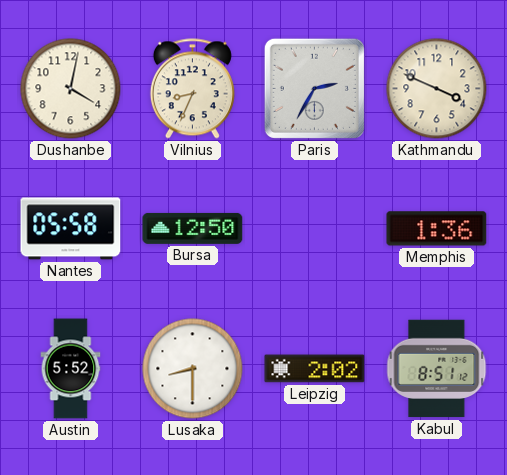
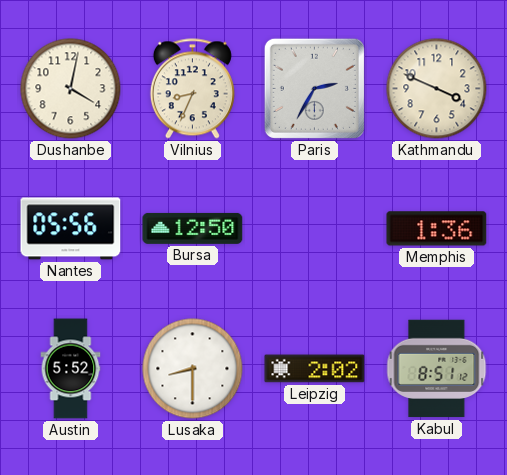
Nantes: 05:58 -> 05:56 (71, 229)
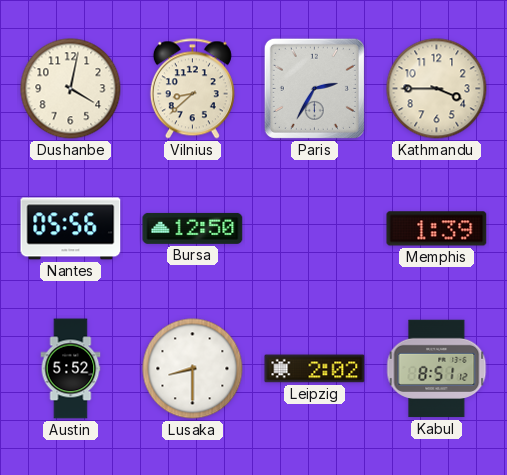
Vilnius: 8:34 -> 8:38 (192, 89)
Kathmandu: 3:49 -> 3:45 (437, 89)
Memphis: 1:36 -> 1:39 (437, 229)
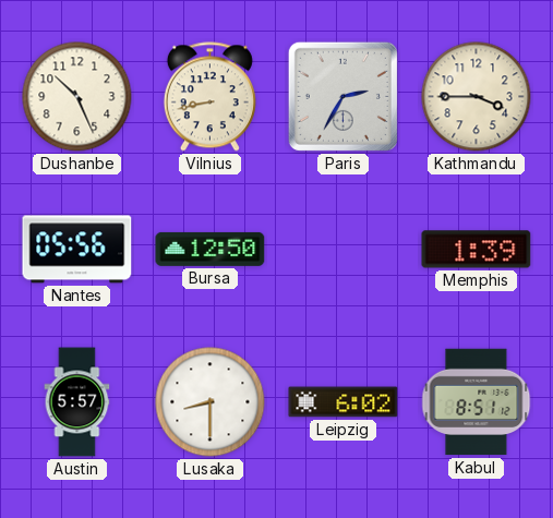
Dushanbe: 4:02 -> 10:26 (77, 97)
Vilnius: 8:38 -> 8:43 (209, 97)
Austin: 5:52 -> 5:57 (77, 402)
Leipzig: 2:02 -> 6:02 (344, 402)
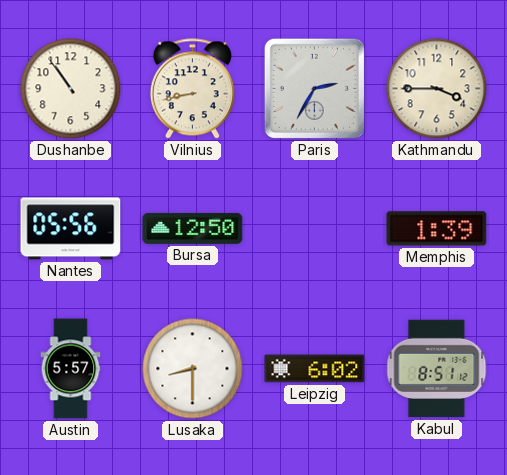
Dushanbe: 10:26 -> 10:54 (71, 89)
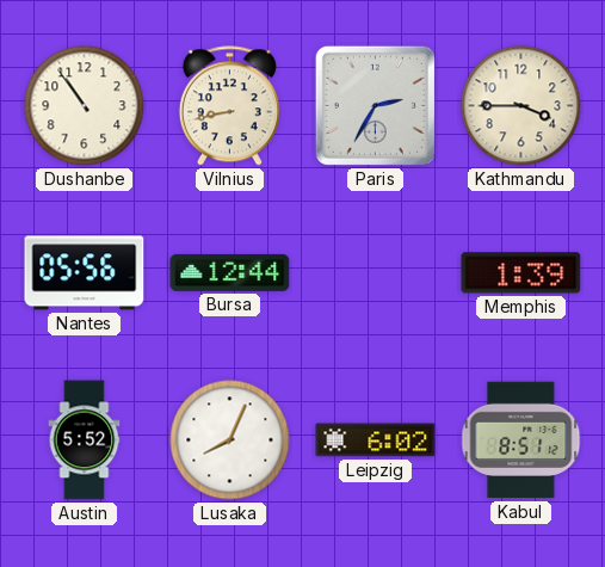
Bursa: 12:50 -> 12:44 (230, 272)
Austin: 5:57 -> 5:52 (85, 440)
Lusaka: 8:30 -> 8:04 (230, 440)
